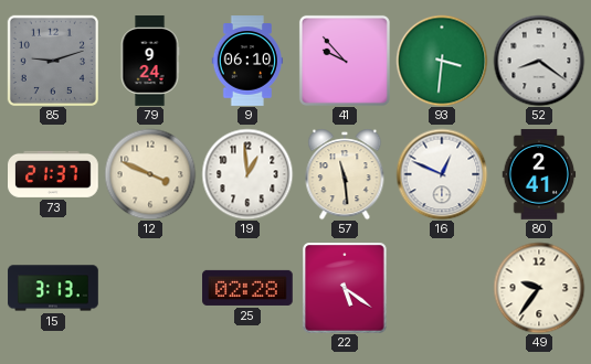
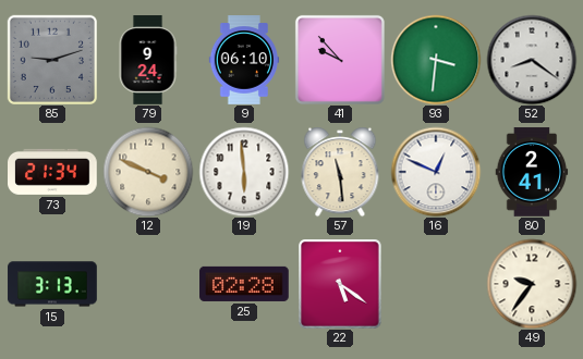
73: 21:37 -> 21:34 (52, 172)
19: 12:59 -> 5:59 (244, 172)
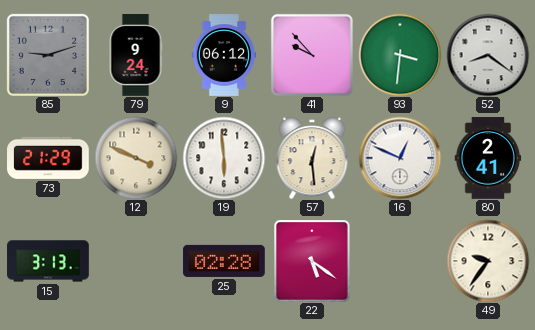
9: 06:10 -> 06:12 (224, 55)
73: 21:34 -> 21:29 (48, 158)
57: 11:29 -> 12:29 (312, 158)
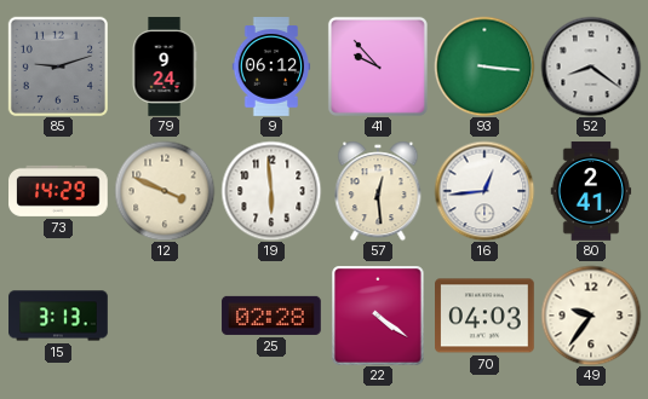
93: 3:31 -> 3:16 (484, 66)
73: 21:29 -> 14:29 (58, 191)
16: 12:49 -> 12:44 (484, 191)
22: 5:21 -> 4:21 (378, 316)
70: none -> 04:03 (486, 316)
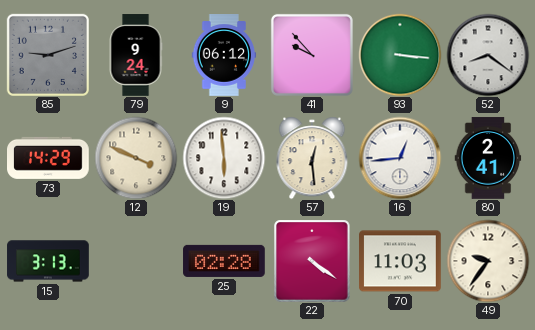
70: 04:03 -> 11:03 (401, 261)
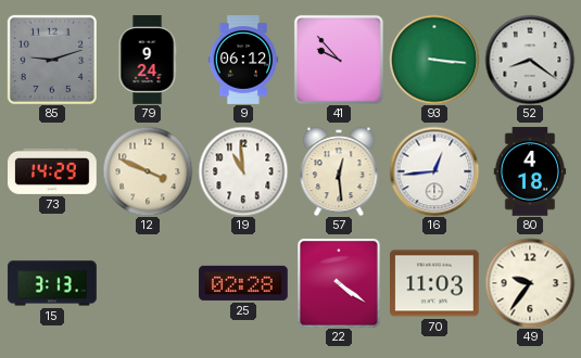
19: 5:59 -> 10:59 (243, 171)
80: 2:41 -> 4:18 (530, 171)
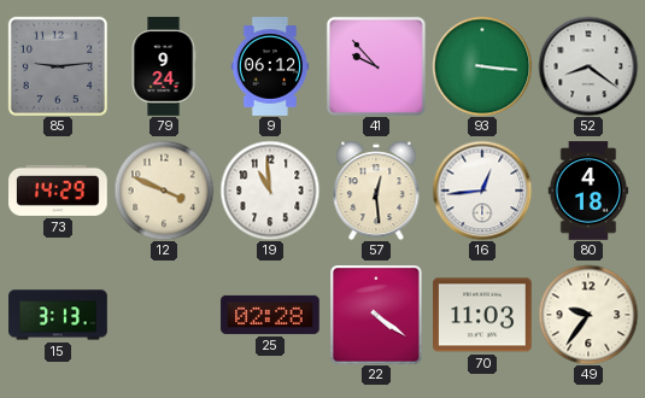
85: 9:12 -> 9:14 (58, 66)
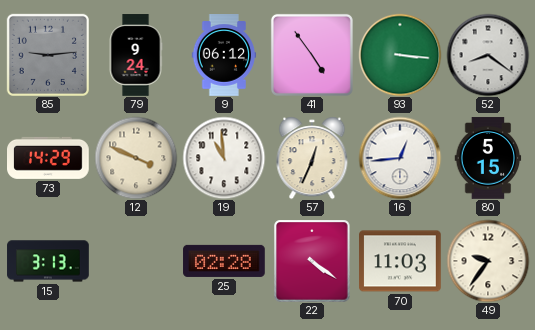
41: 9:53 -> 4:54 (312, 55)
57: 12:29 -> 12:34 (312, 158)
80: 4:18 -> 5:15 (488, 158)
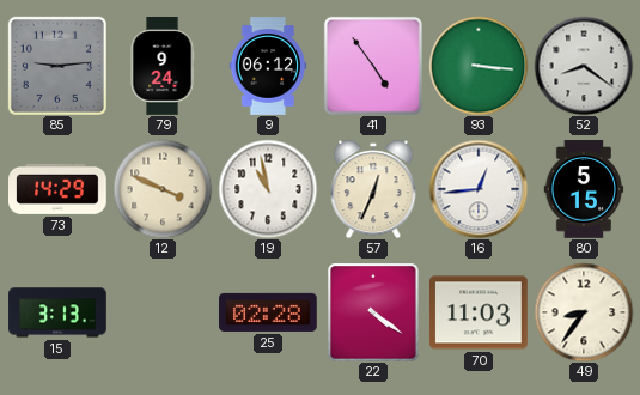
19: 10:59 -> 10:58 (268, 189)
49: 9:36 -> 8:36 (584, 312)
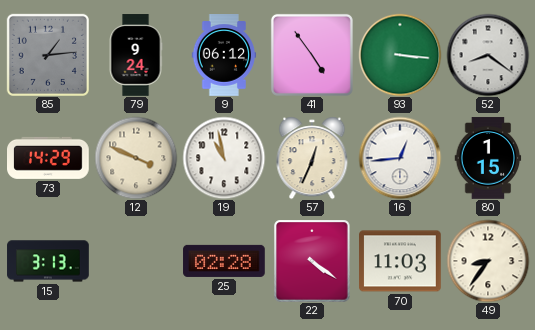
85: 9:14 -> 1:14 (48, 55)
80: 5:15 -> 1:15 (488, 158)
